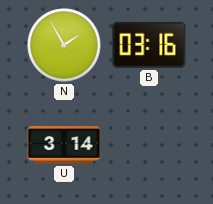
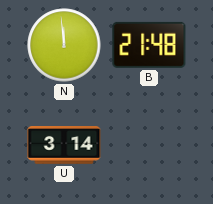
N: 1:55 -> 11:59 (64, 45)
B: 03:16 -> 21:48 (149, 45)
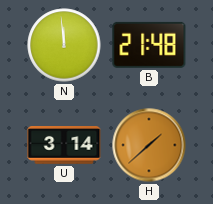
H: none -> 1:38 (149, 145)
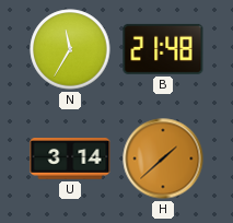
N: 11:59 -> 11:35 (70, 49)
